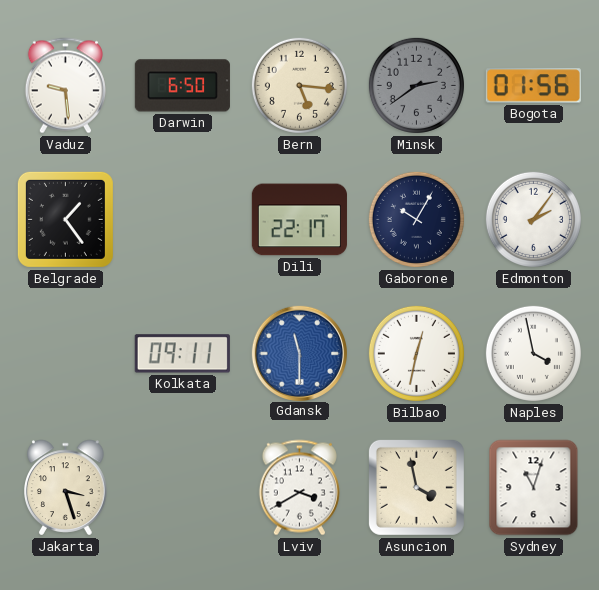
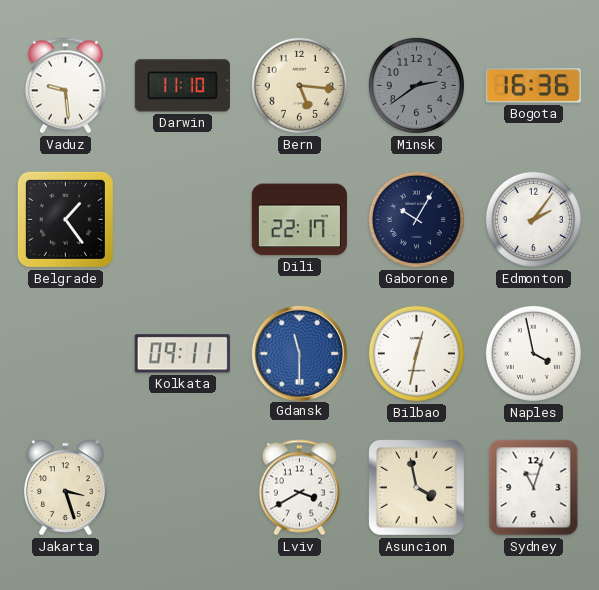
Darwin: 6:50 -> 11:10 (182, 86)
Bogota: 01:56 -> 16:36 (533, 86)
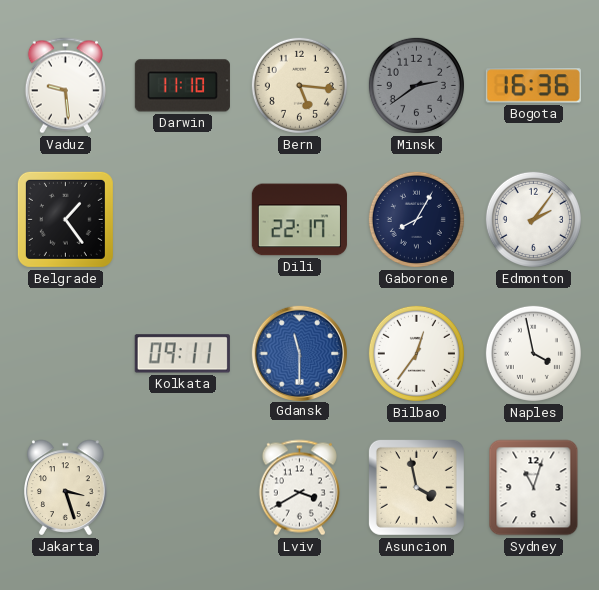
Gaborone: 10:05 -> 8:05 (416, 219)
Bilbao: 12:32 -> 12:36 (416, 353)
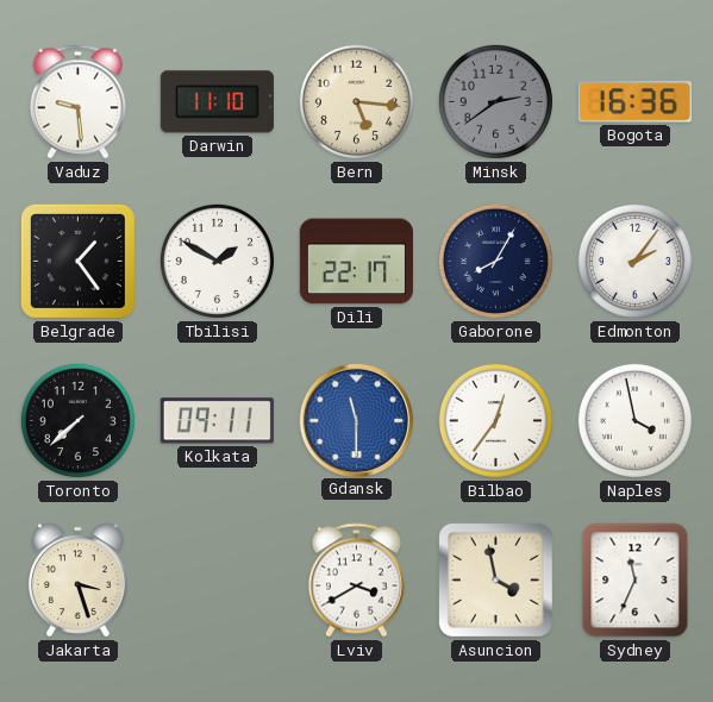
Tbilisi: none -> 1:50 (217, 261)
Toronto: none -> 7:38 (77, 420)
Sydney: 11:03 -> 11:34 (636, 581)
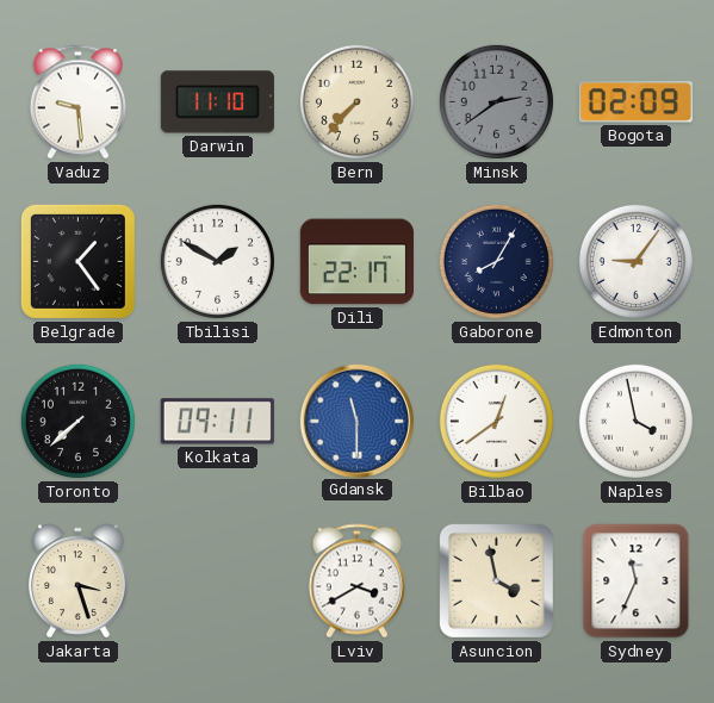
Bern: 5:16 -> 7:37 (356, 101)
Bogota: 16:36 -> 02:09 (635, 102)
Edmonton: 2:06 -> 9:06 (635, 261)
Bilbao: 12:36 -> 12:39 (496, 421)
